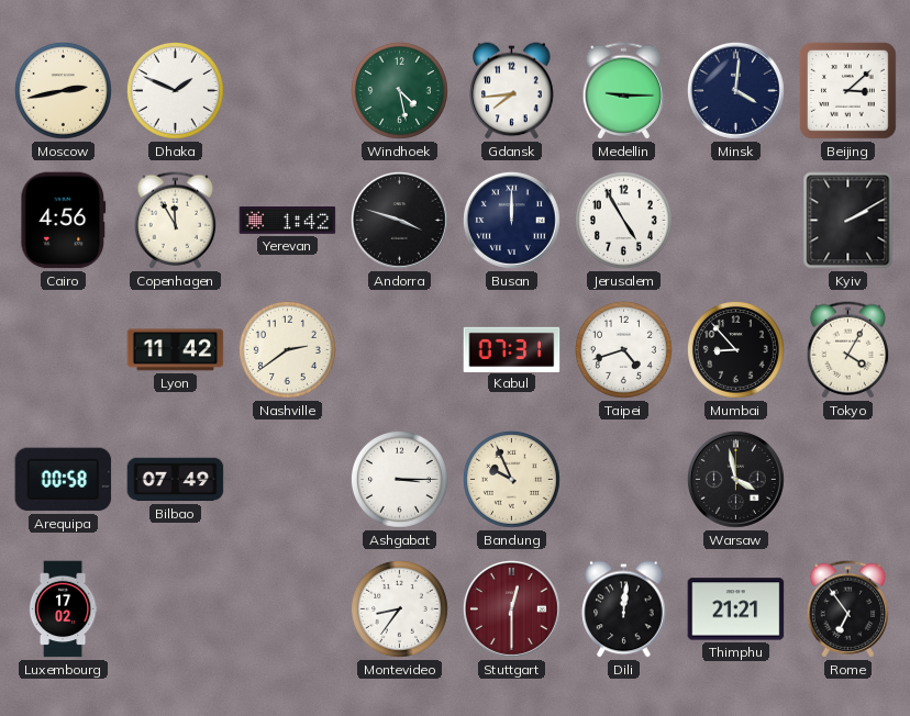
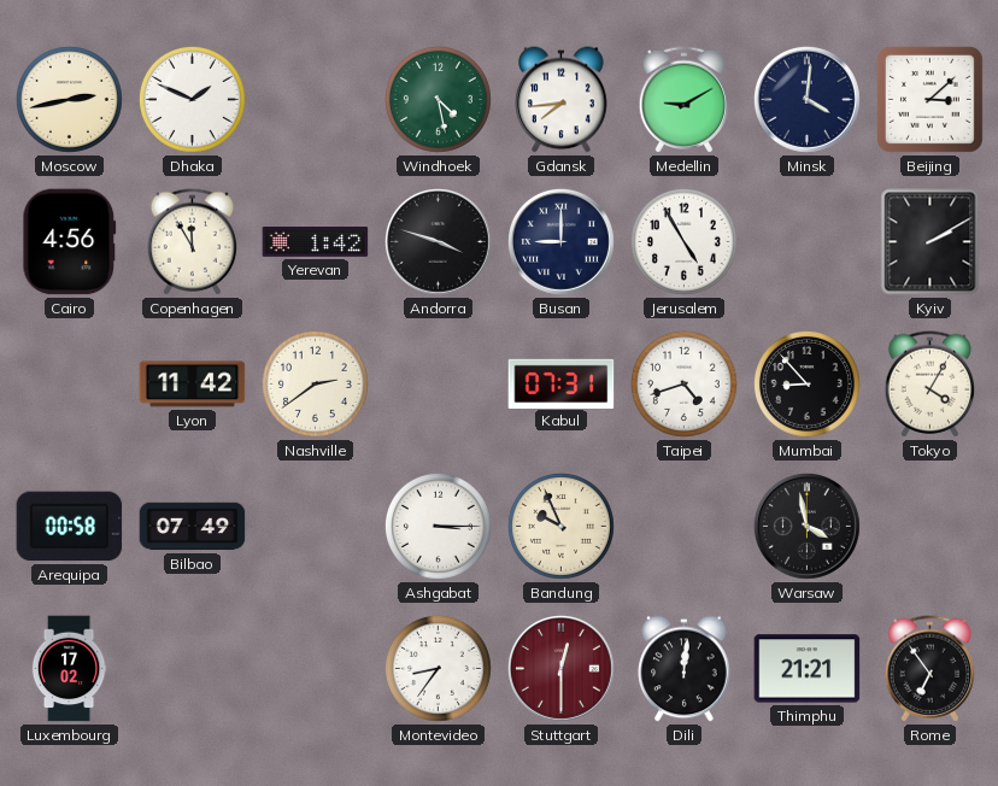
Medellin: 9:15 -> 9:10 (685, 100)
Busan: 12:00 -> 9:00 (560, 241)
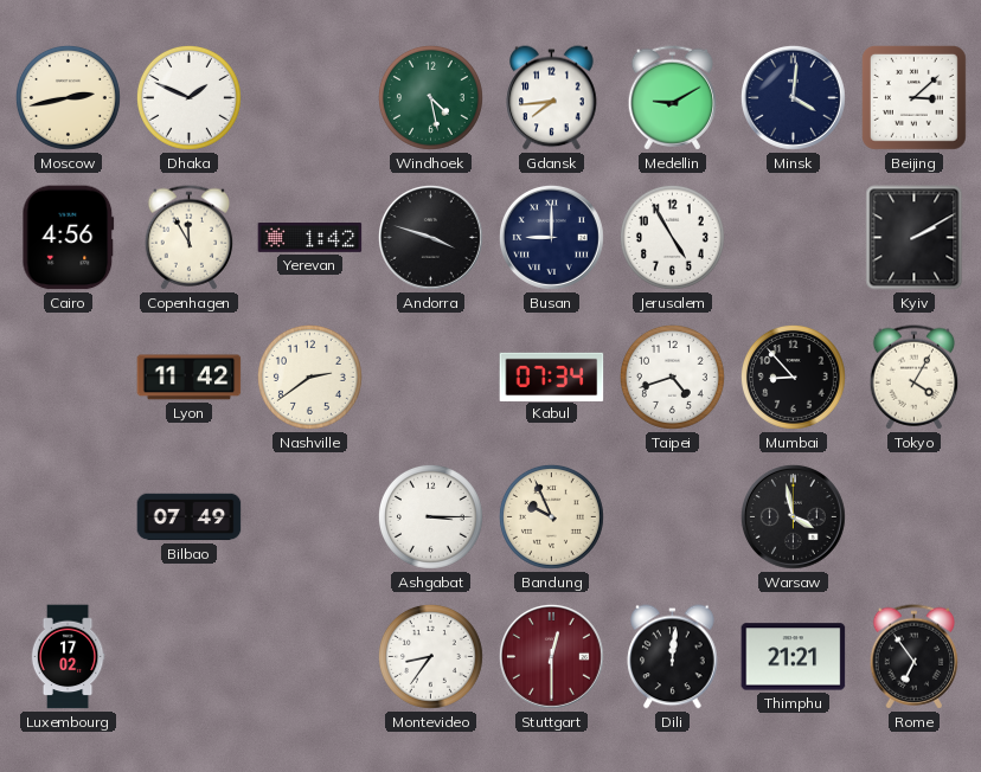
Kabul: 07:31 -> 07:34 (552, 377)
Arequipa: 00:58 -> none (70, 527)
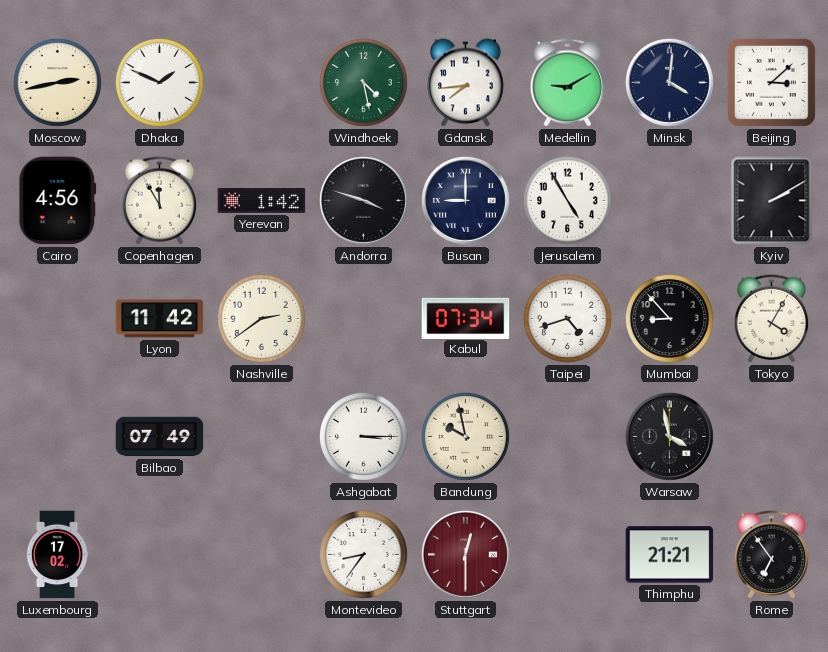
Bandung: 9:56 -> 9:58 (465, 436)
Dili: 12:01 -> none (673, 657)
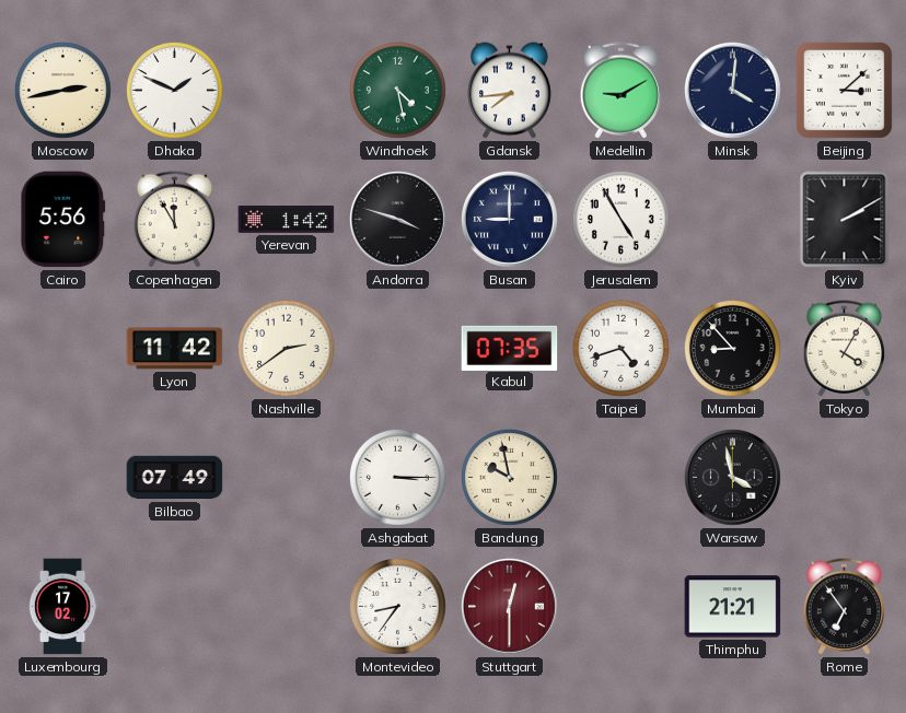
Cairo: 4:56 -> 5:56 (63, 220)
Kabul: 07:34 -> 07:35 (510, 348)
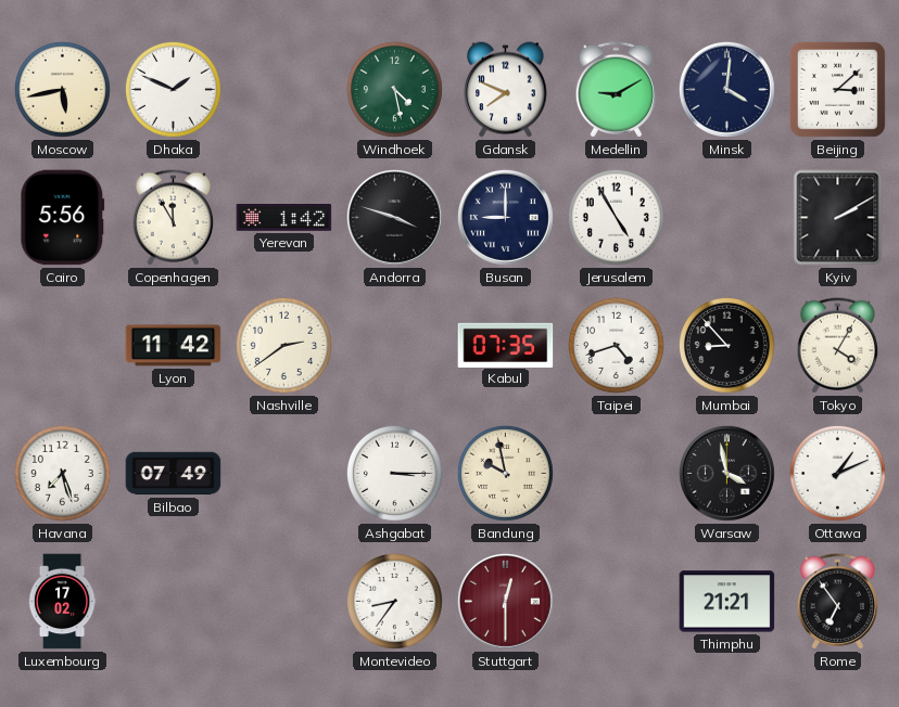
Moscow: 2:43 -> 5:43 (62, 89)
Gdansk: 7:44 -> 7:49 (506, 90)
Havana: none -> 7:27 (62, 473)
Ottawa: none -> 1:11 (837, 473)
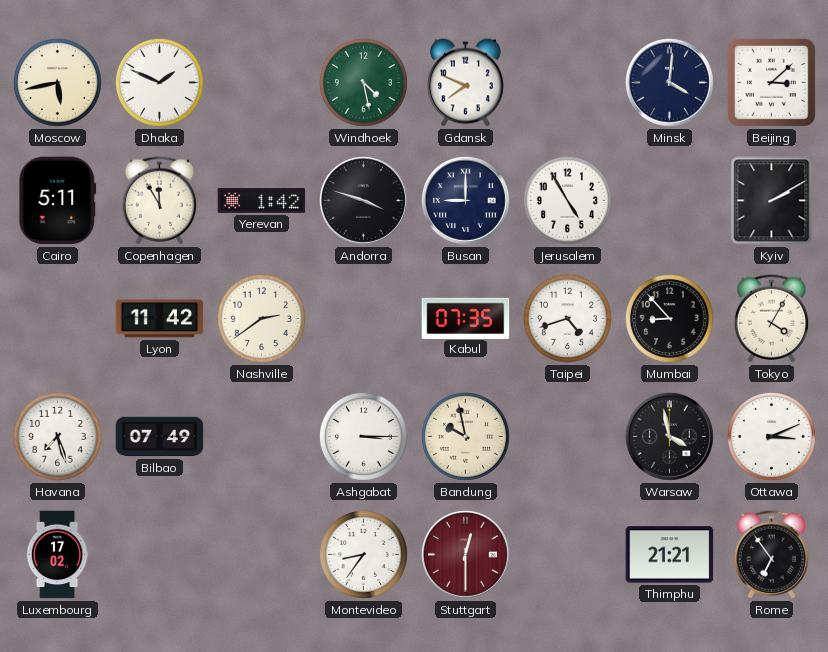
Medellin: 9:10 -> none (617, 90)
Cairo: 5:56 -> 5:11 (58, 201)
Ottawa: 1:11 -> 3:11 (771, 436)
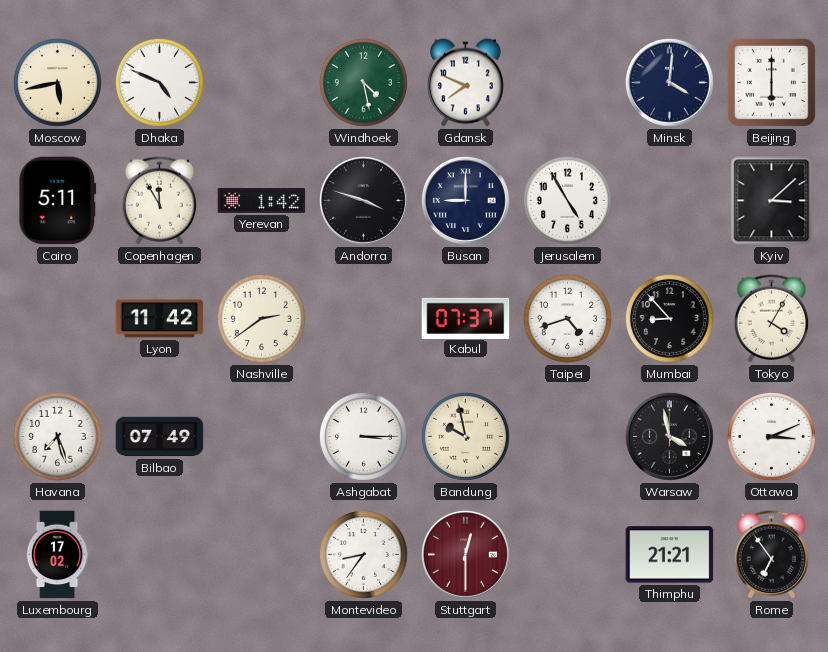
Dhaka: 1:49 -> 4:49 (159, 82)
Beijing: 3:08 -> 6:00 (771, 82)
Kyiv: 2:10 -> 3:08 (772, 201)
Kabul: 07:35 -> 07:37 (466, 318)
